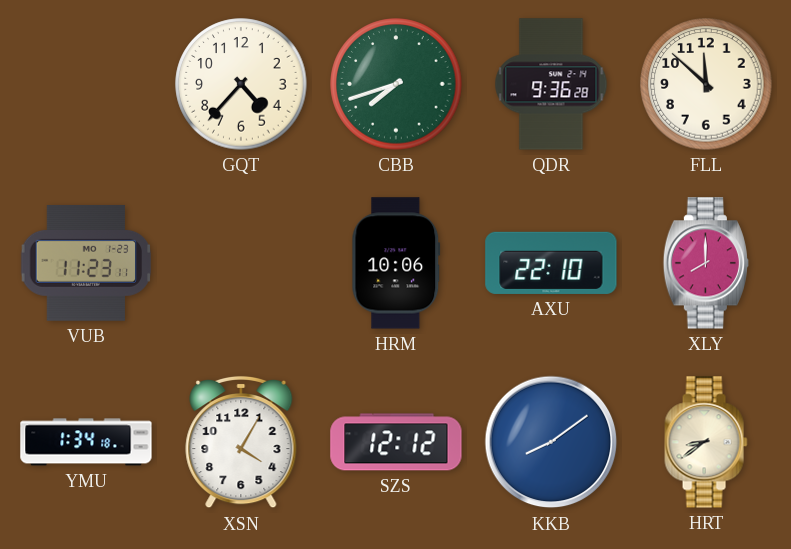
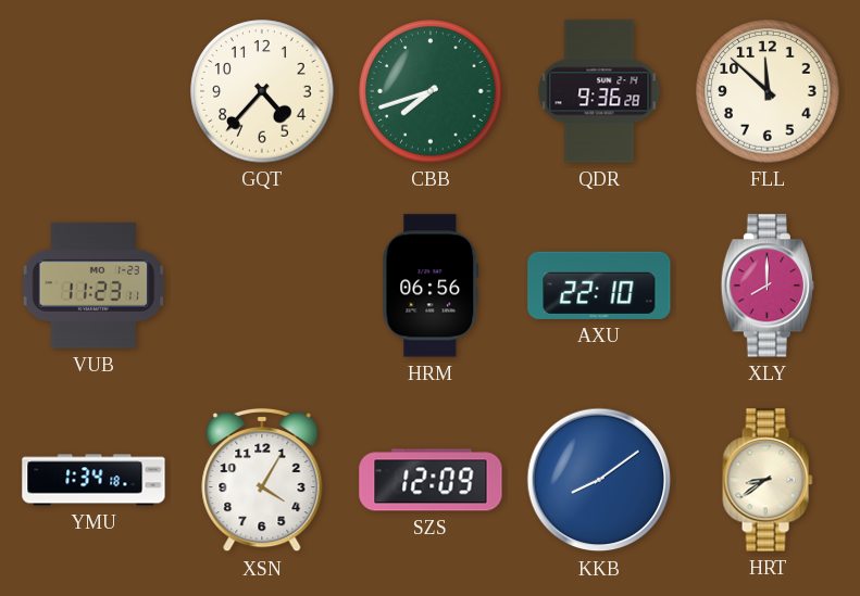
HRM: 10:06 -> 06:56 (431, 286)
SZS: 12:12 -> 12:09 (431, 480)
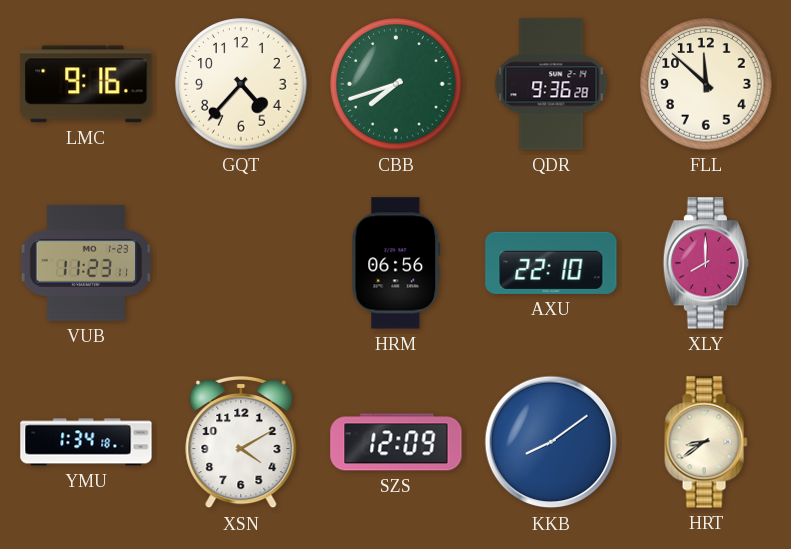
LMC: none -> 9:16 (86, 84)
XSN: 4:05 -> 4:10 (241, 442)
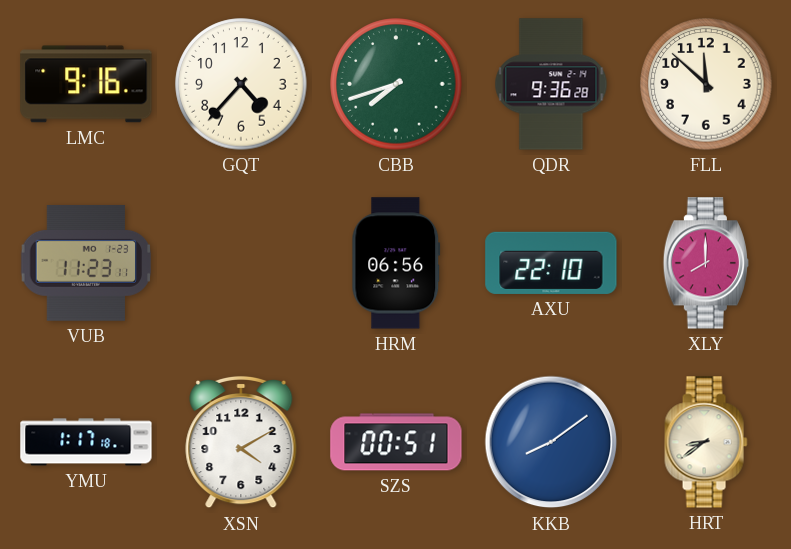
YMU: 1:34 -> 1:17 (86, 442)
SZS: 12:09 -> 00:51 (396, 442)
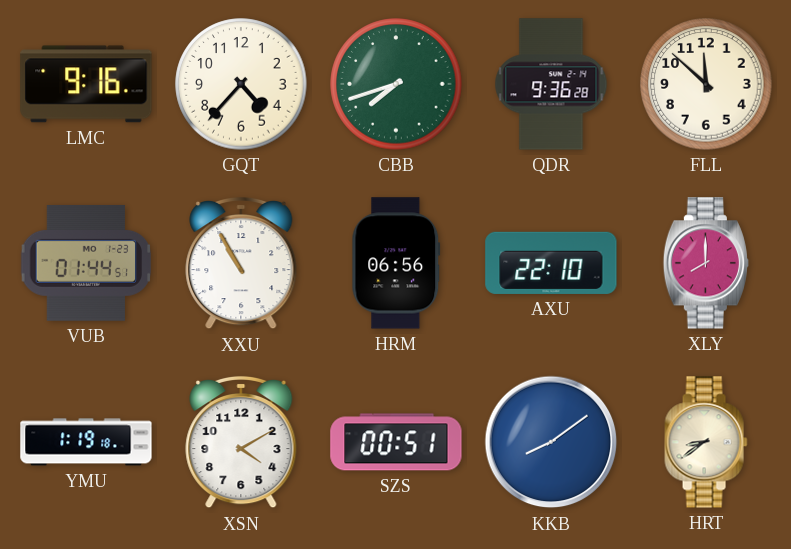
VUB: 11:23 -> 01:44 (86, 263)
XXU: none -> 10:55 (241, 263)
YMU: 1:17 -> 1:19 (86, 442)
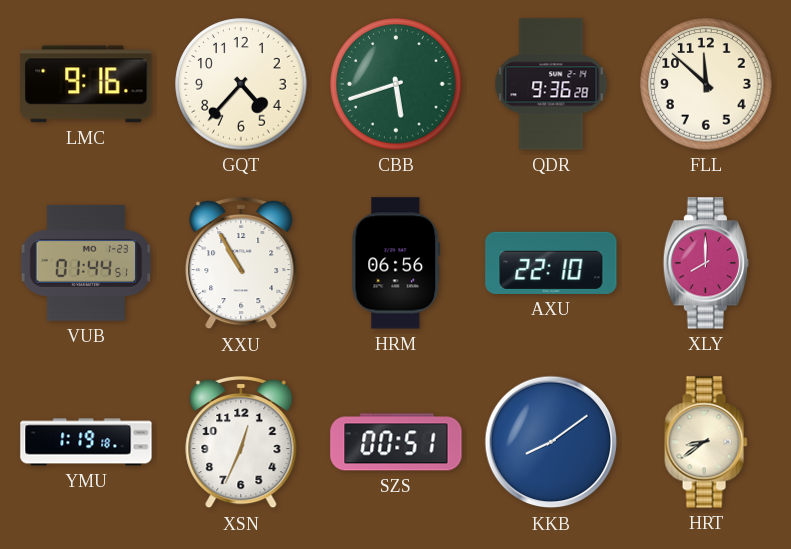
CBB: 7:42 -> 5:42 (396, 84)
XSN: 4:10 -> 12:34 (241, 442)
